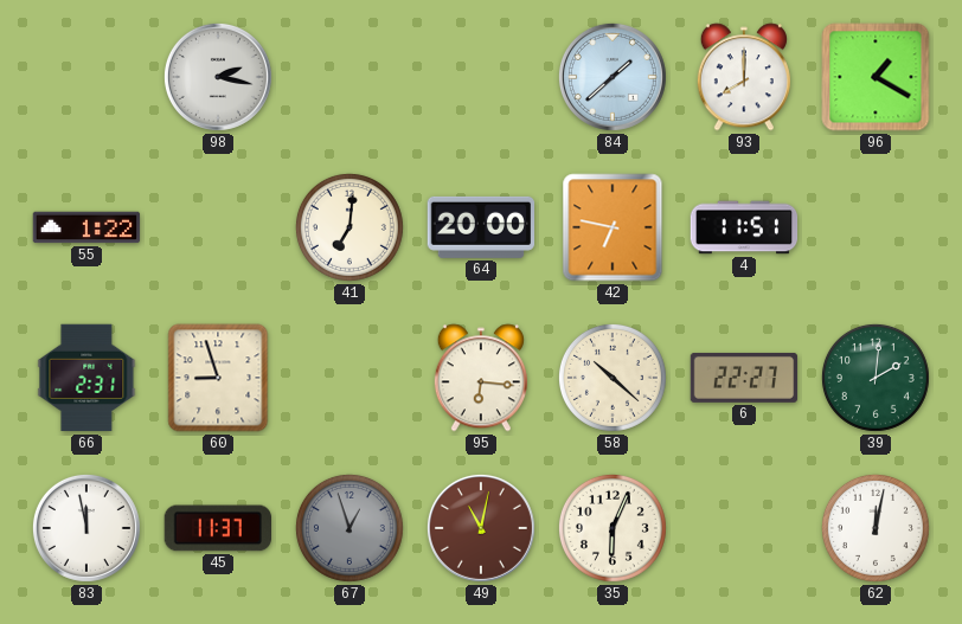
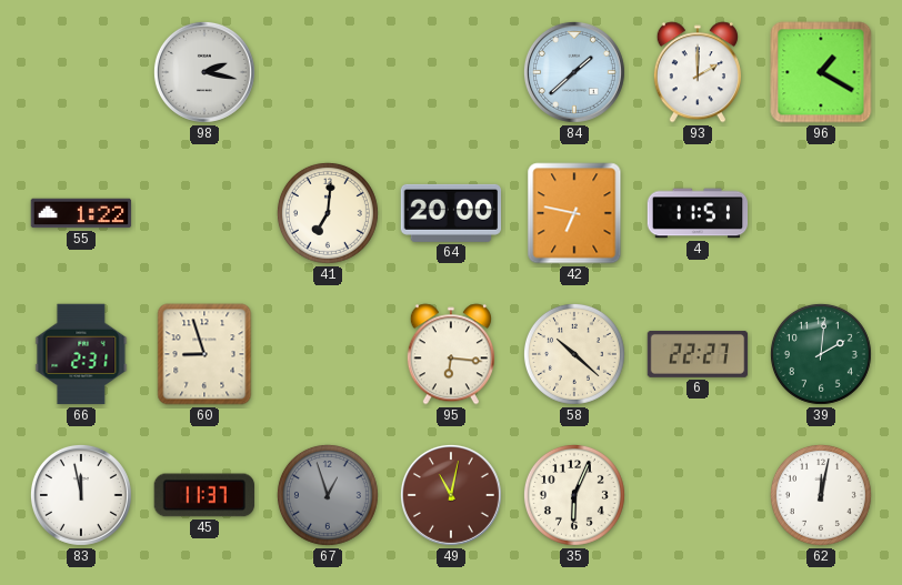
93: 8:00 -> 2:00 (698, 72)
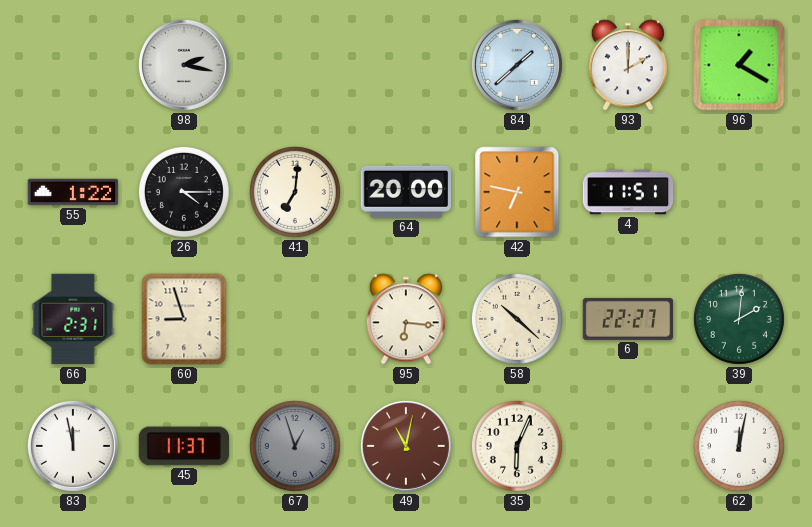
26: none -> 4:15 (184, 192)
